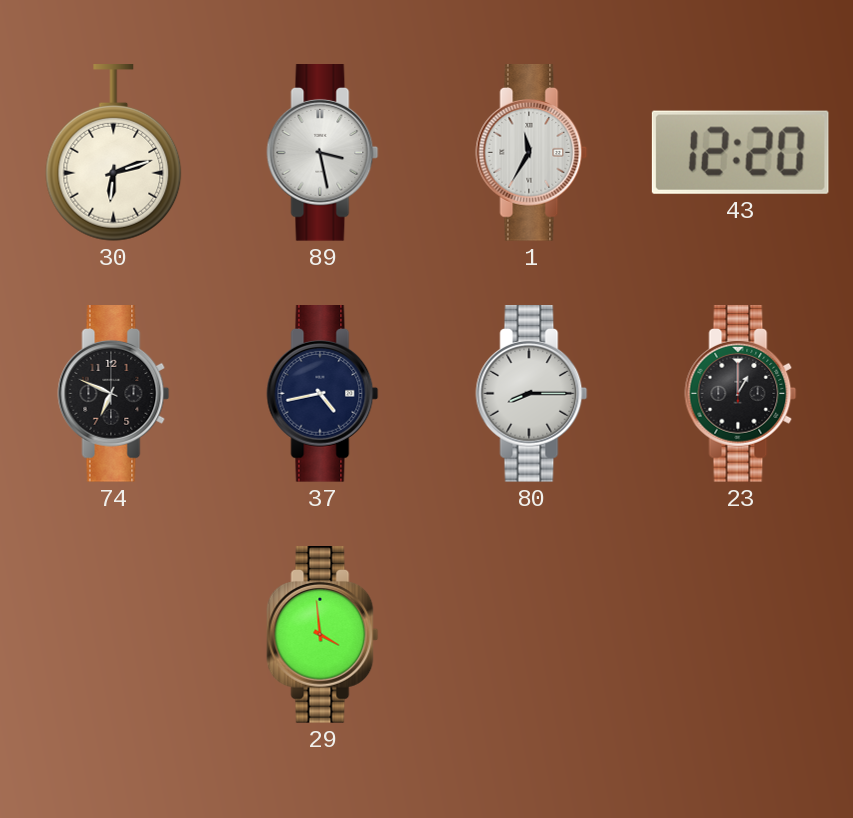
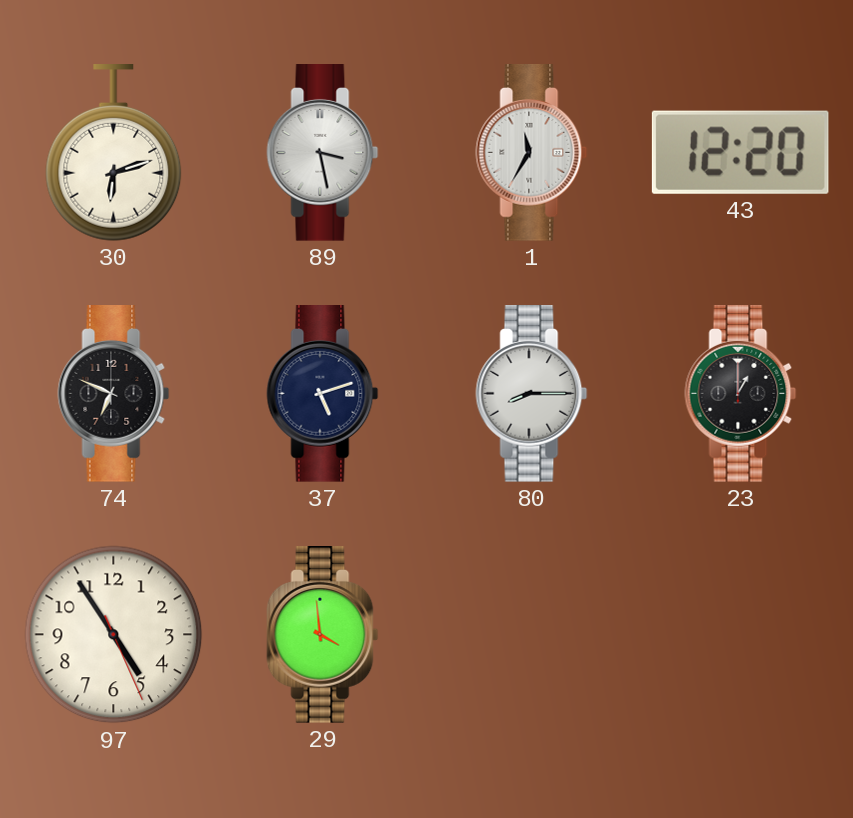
37: 4:43 -> 5:12 (323, 394)
97: none -> 4:54 (114, 635)
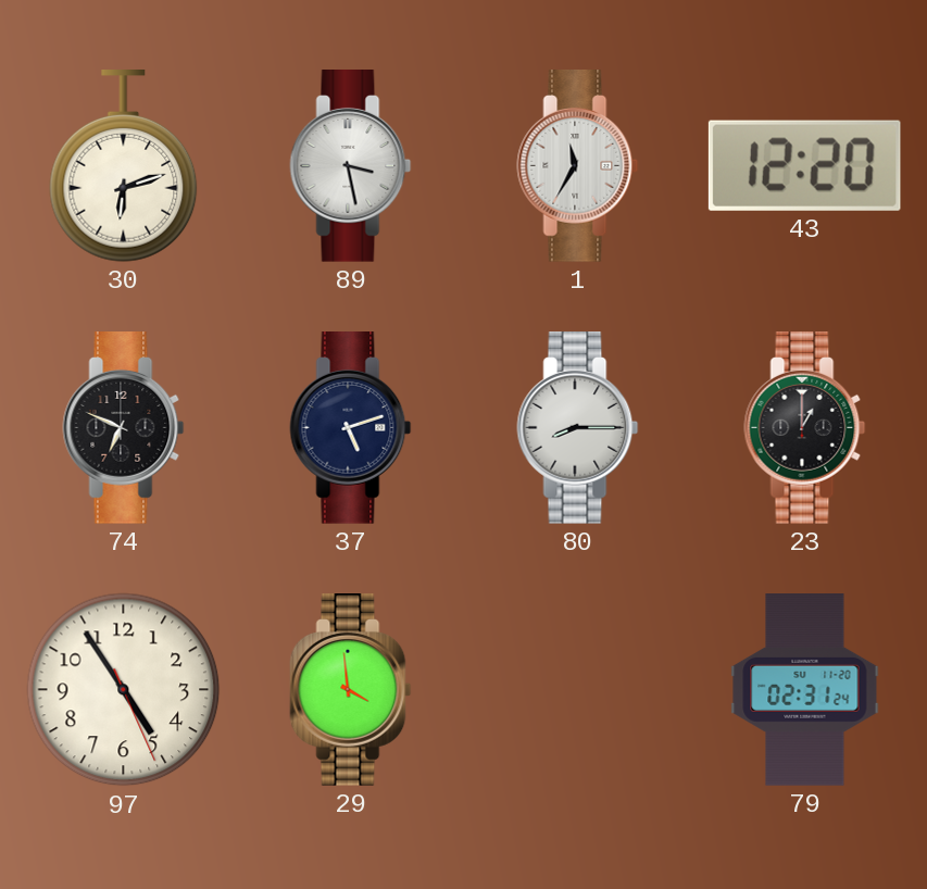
79: none -> 02:31 (805, 690)
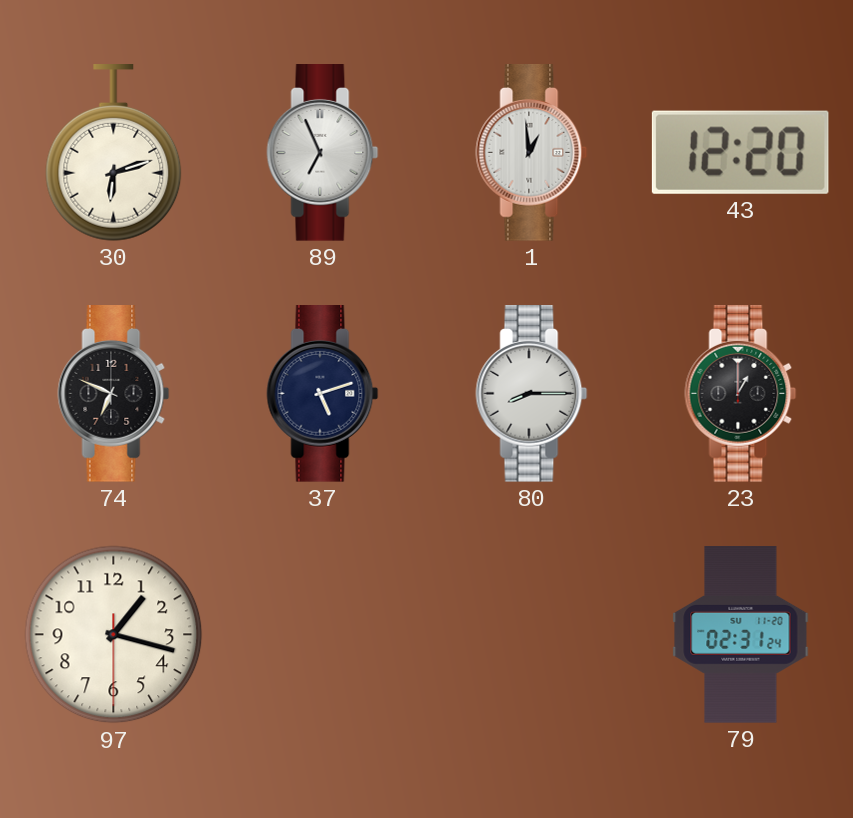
89: 3:28 -> 6:56 (323, 153)
1: 11:35 -> 12:59 (532, 153)
97: 4:54 -> 1:17 (114, 635)
29: 3:59 -> none (351, 690)
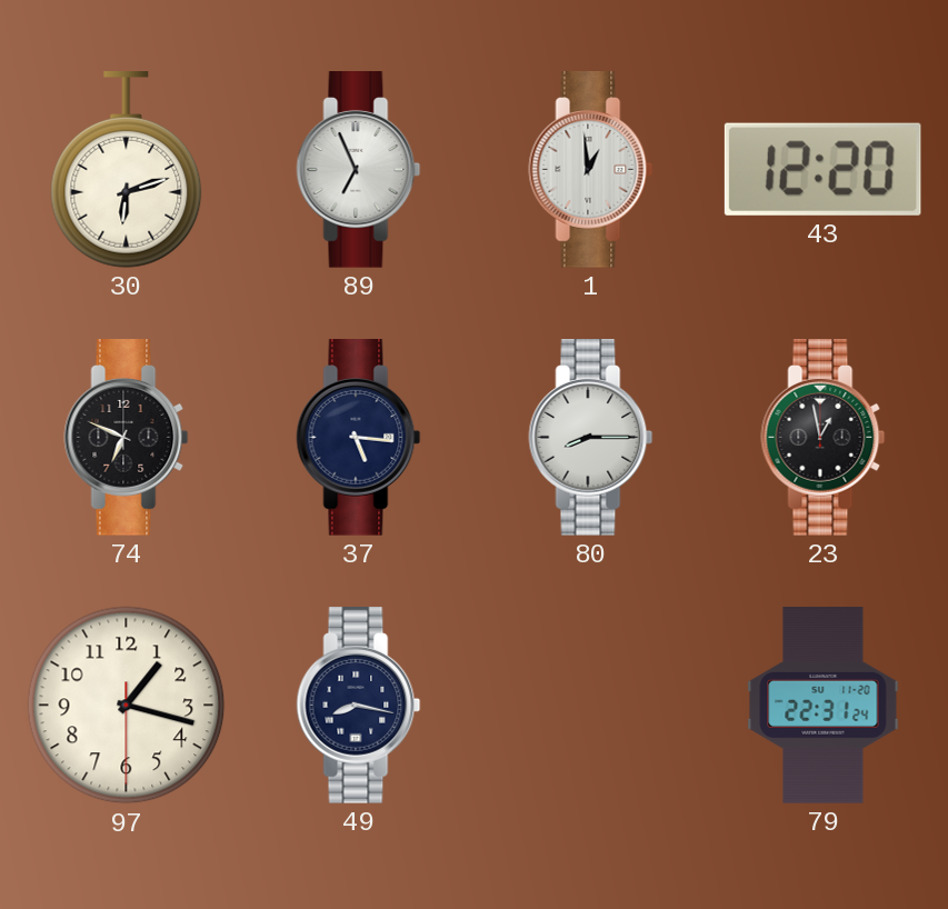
37: 5:12 -> 5:16 (359, 438)
23: 1:00 -> 12:58 (824, 438)
49: none -> 8:17 (359, 706)
79: 02:31 -> 22:31 (824, 706)
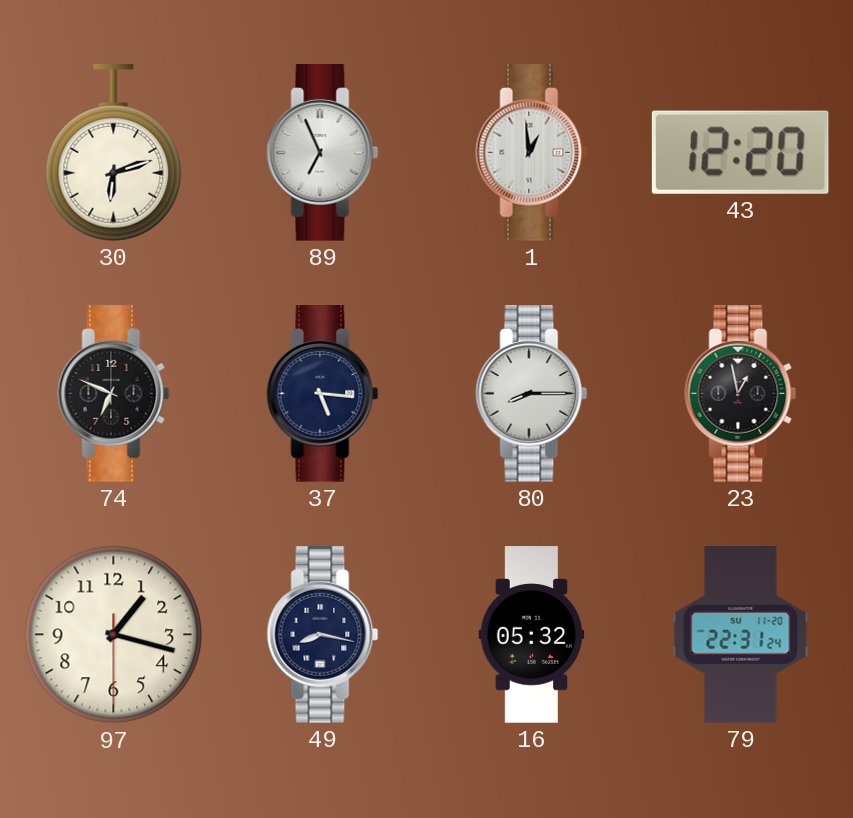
16: none -> 05:32 (532, 635)
